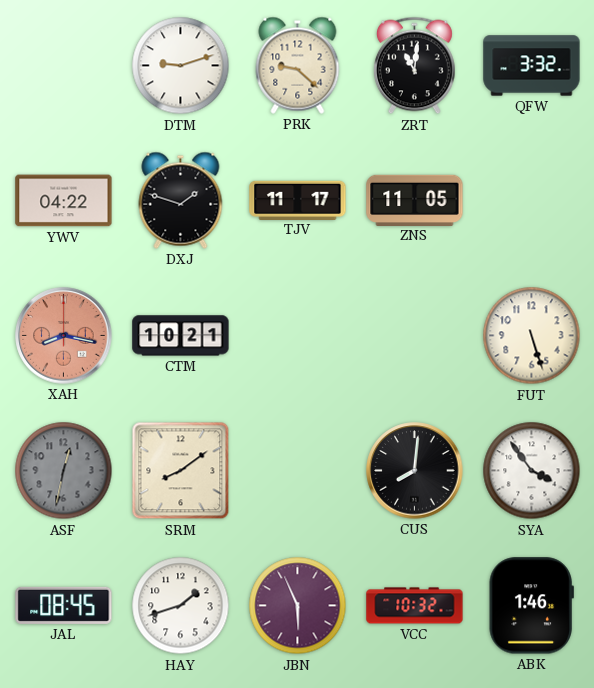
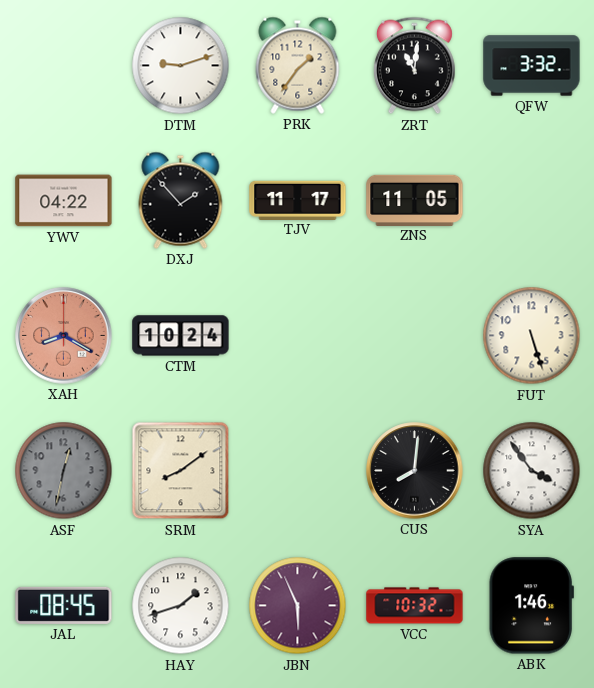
PRK: 9:22 -> 1:36 (298, 65)
DXJ: 1:48 -> 1:53 (181, 200)
XAH: 8:17 -> 8:20 (64, 336)
CTM: 10:21 -> 10:24 (181, 336)
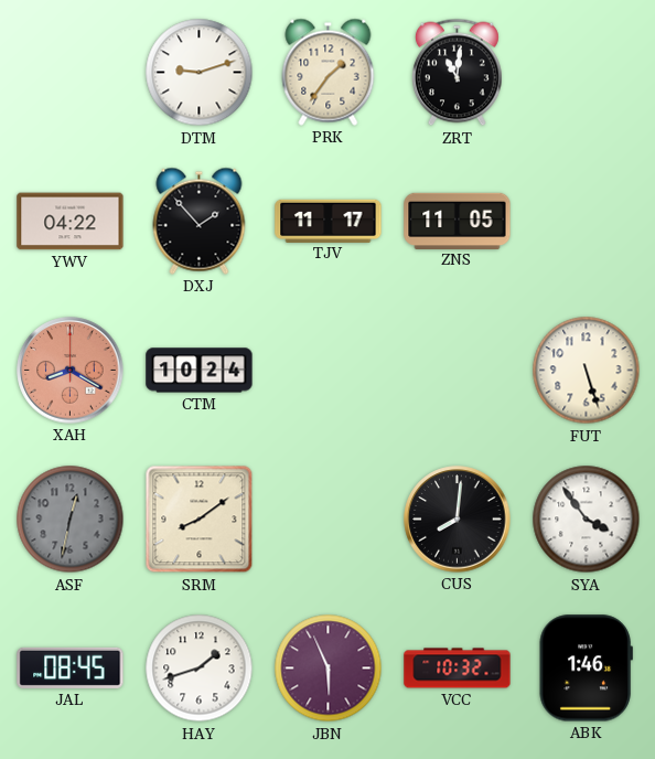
QFW: 3:32 -> none (532, 66)
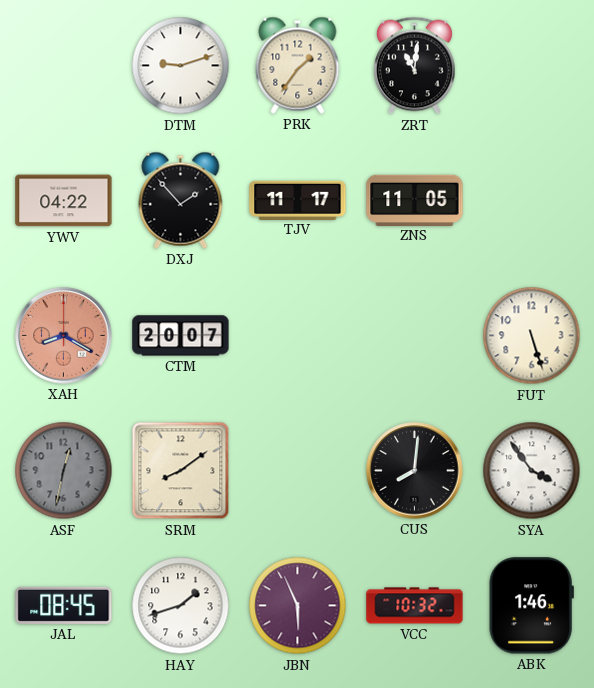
CTM: 10:24 -> 20:07 (181, 336)
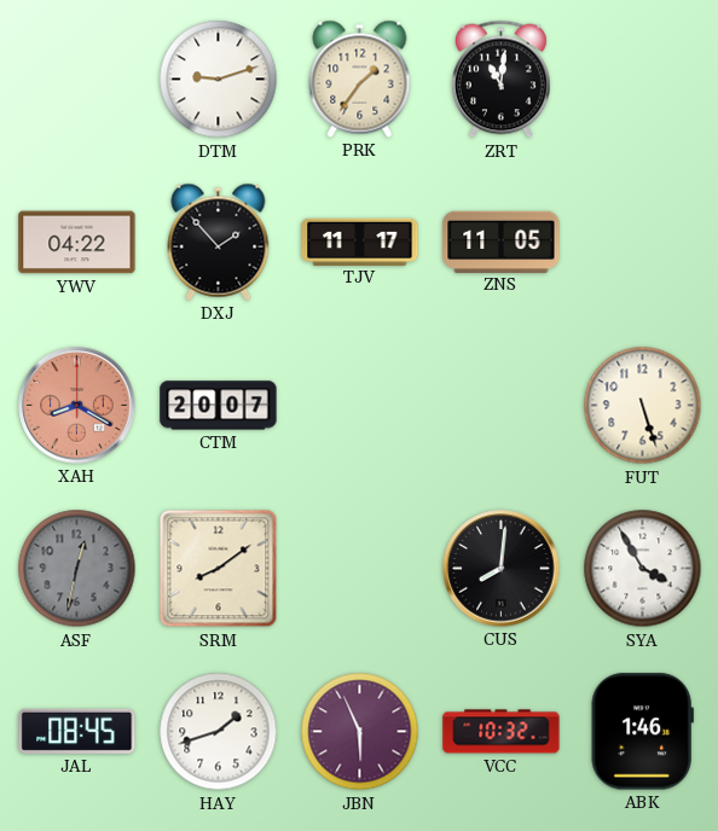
SYA: 3:54 -> 3:55 (643, 569)
